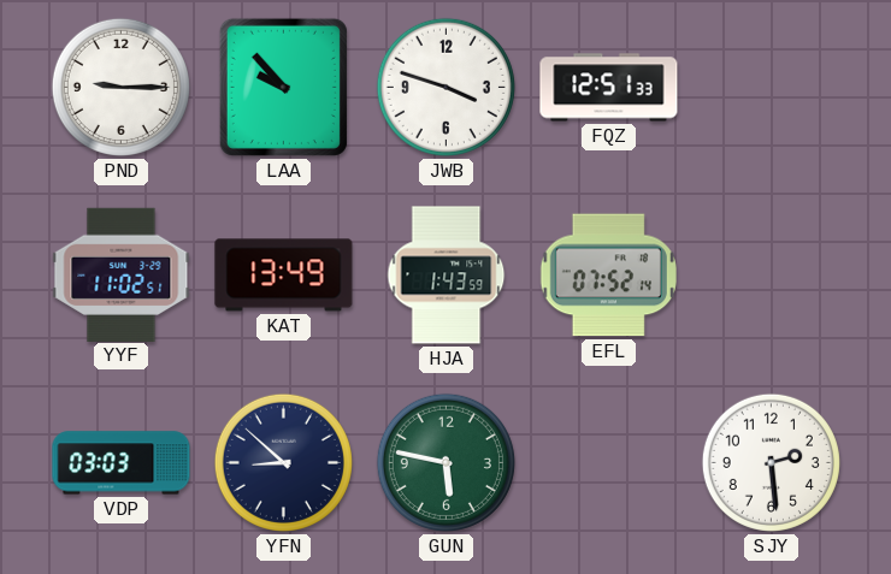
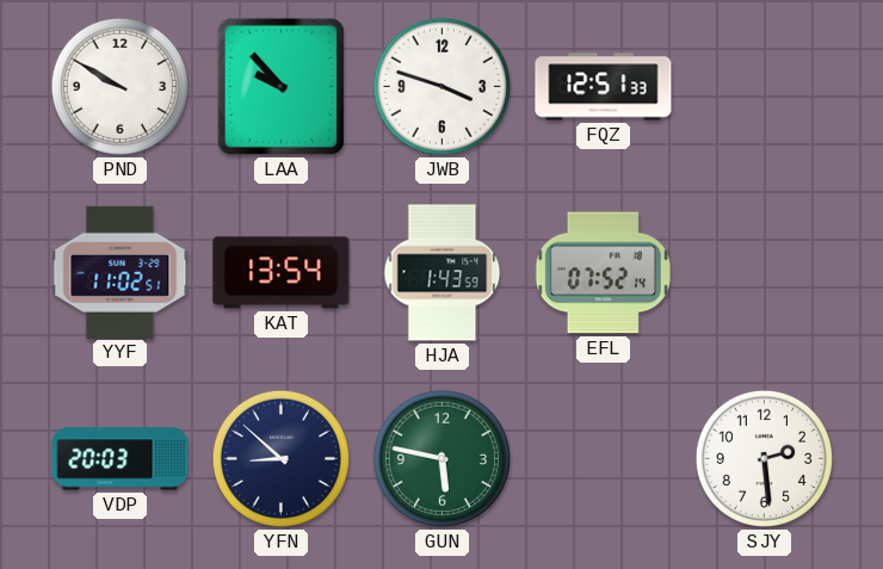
PND: 9:15 -> 9:50 (119, 86)
KAT: 13:49 -> 13:54 (282, 273)
VDP: 03:03 -> 20:03 (121, 459)
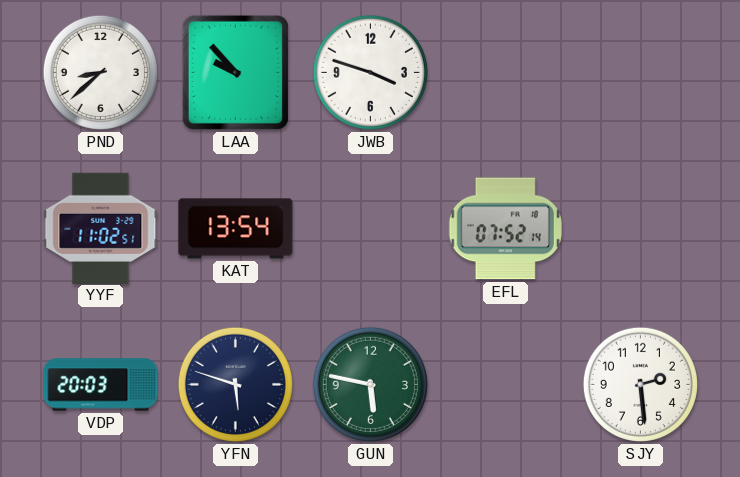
PND: 9:50 -> 8:38 (100, 72)
FQZ: 12:51 -> none (604, 87)
HJA: 1:43 -> none (443, 273)
YFN: 8:52 -> 5:48 (235, 384)
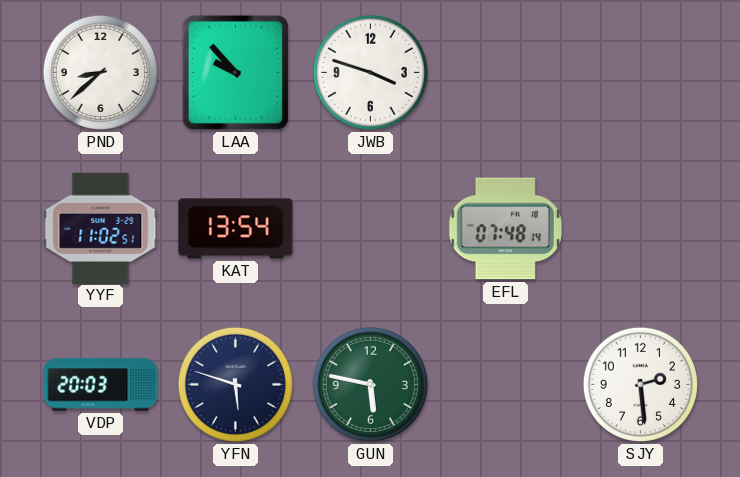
EFL: 07:52 -> 07:48 (505, 229)
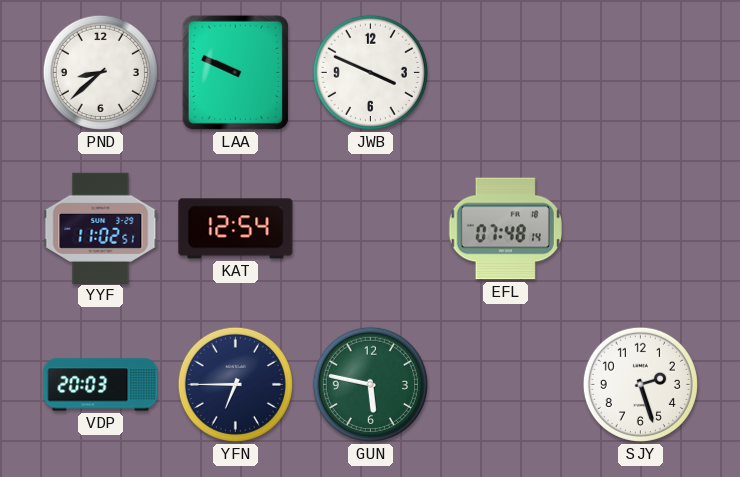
LAA: 9:53 -> 9:49 (235, 72)
JWB: 3:48 -> 3:49 (370, 72)
KAT: 13:54 -> 12:54 (236, 229)
YFN: 5:48 -> 6:45 (235, 384)
SJY: 2:29 -> 2:27 (640, 384)
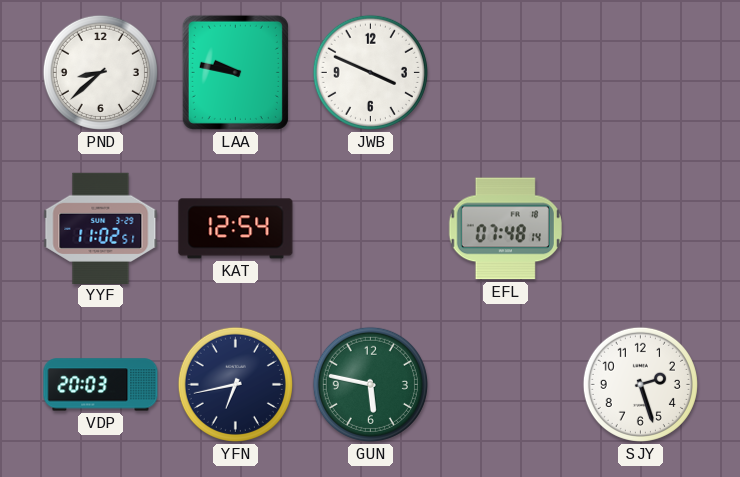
LAA: 9:49 -> 9:47 (235, 72)
YFN: 6:45 -> 6:43 (235, 384)
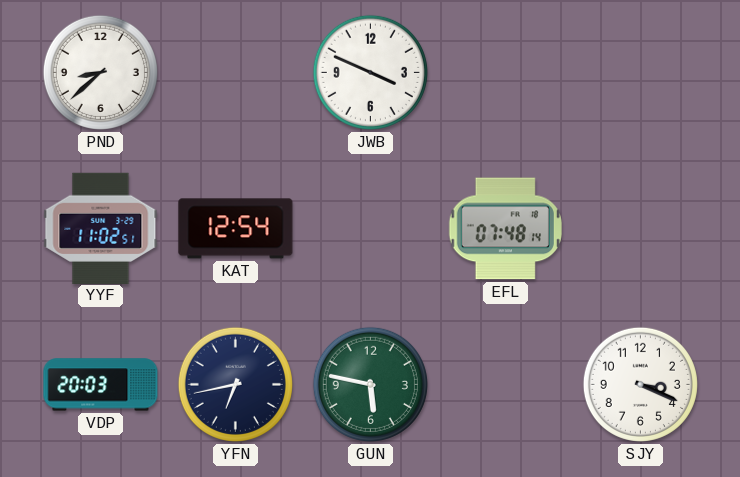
LAA: 9:47 -> none (235, 72)
SJY: 2:27 -> 3:19 (640, 384)
